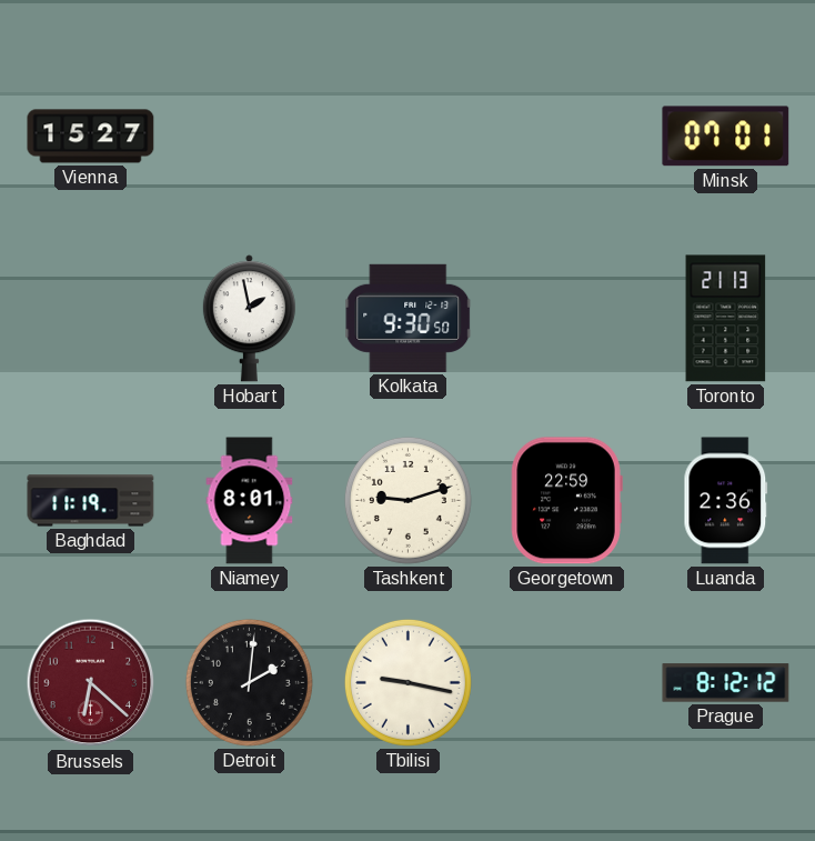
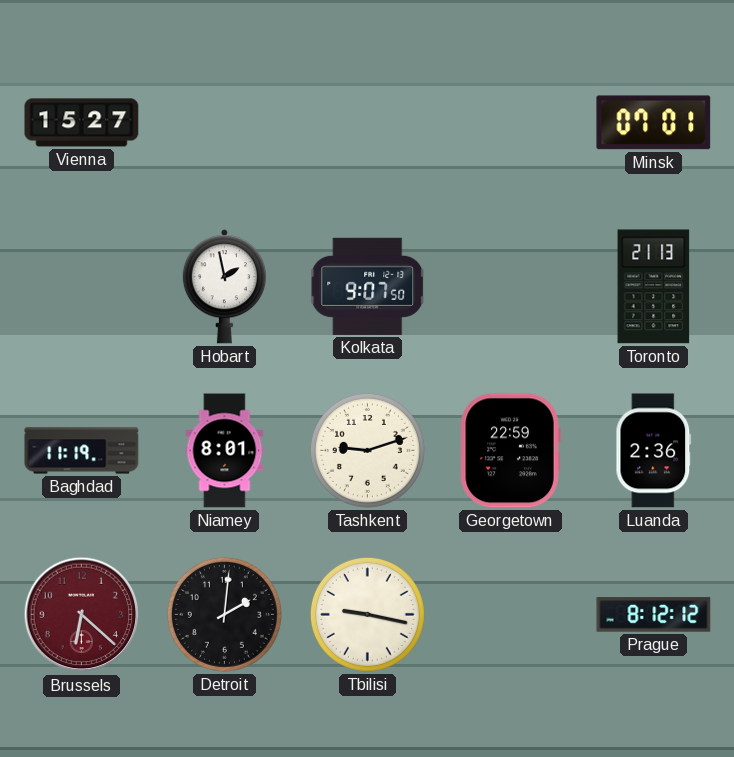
Kolkata: 9:30 -> 9:07 (368, 286)
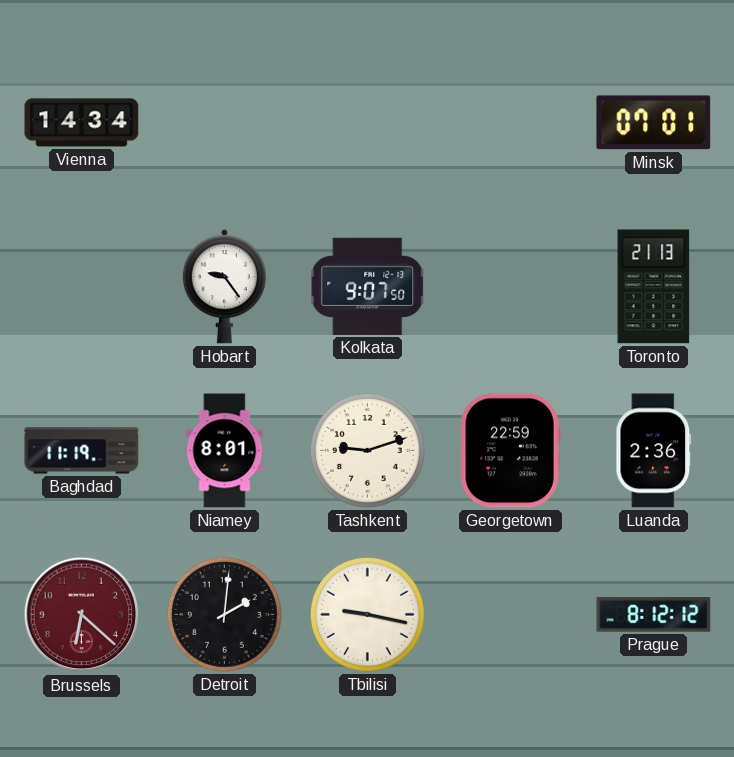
Vienna: 15:27 -> 14:34 (82, 123)
Hobart: 1:58 -> 9:24 (224, 287)
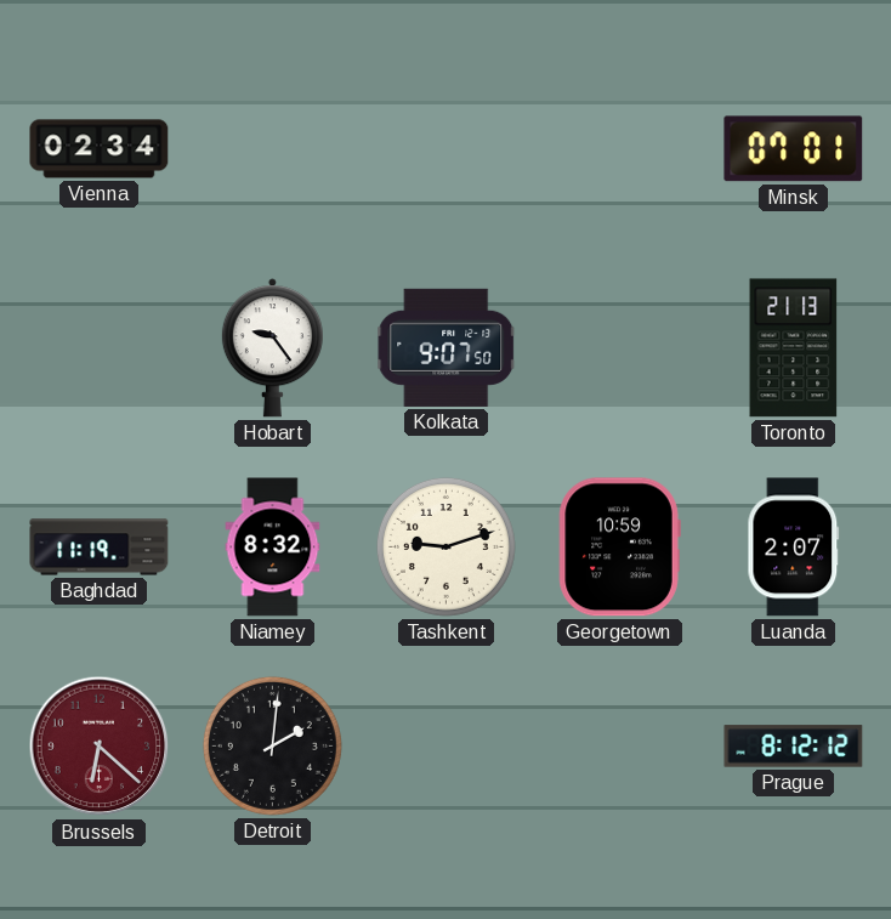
Vienna: 14:34 -> 02:34 (100, 149)
Niamey: 8:01 -> 8:32 (273, 548)
Georgetown: 22:59 -> 10:59 (619, 548)
Luanda: 2:36 -> 2:07 (794, 548)
Tbilisi: 9:17 -> none (367, 614)
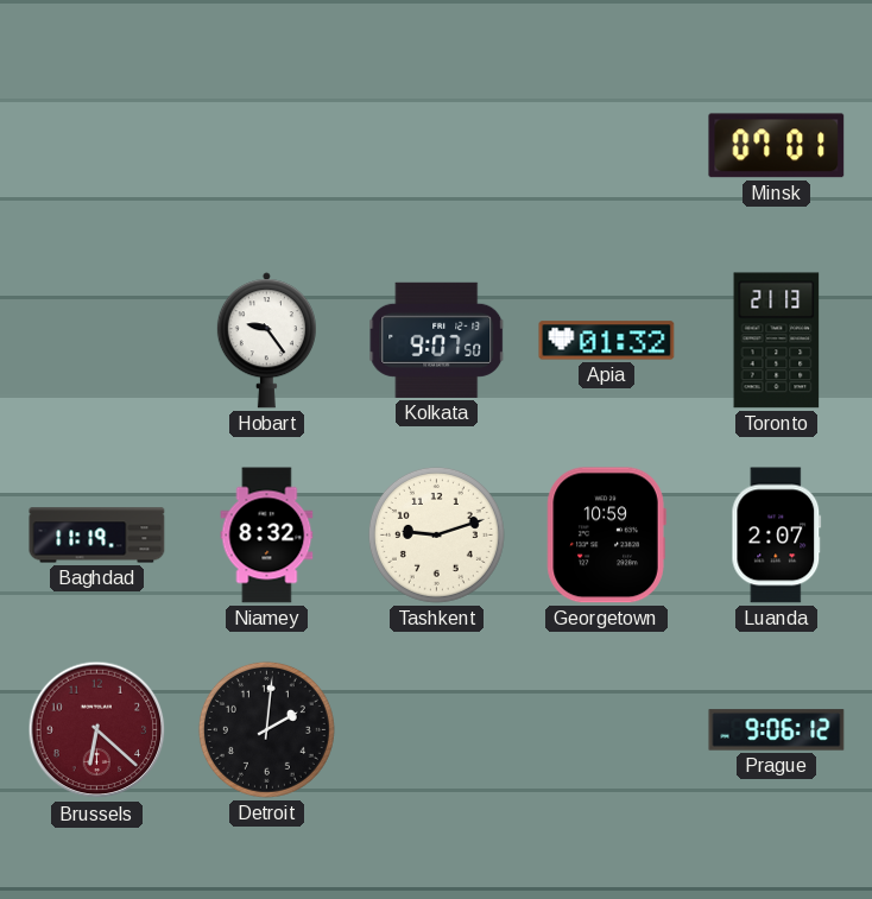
Vienna: 02:34 -> none (100, 149)
Apia: none -> 01:32 (607, 341)
Prague: 8:12 -> 9:06 (777, 730)
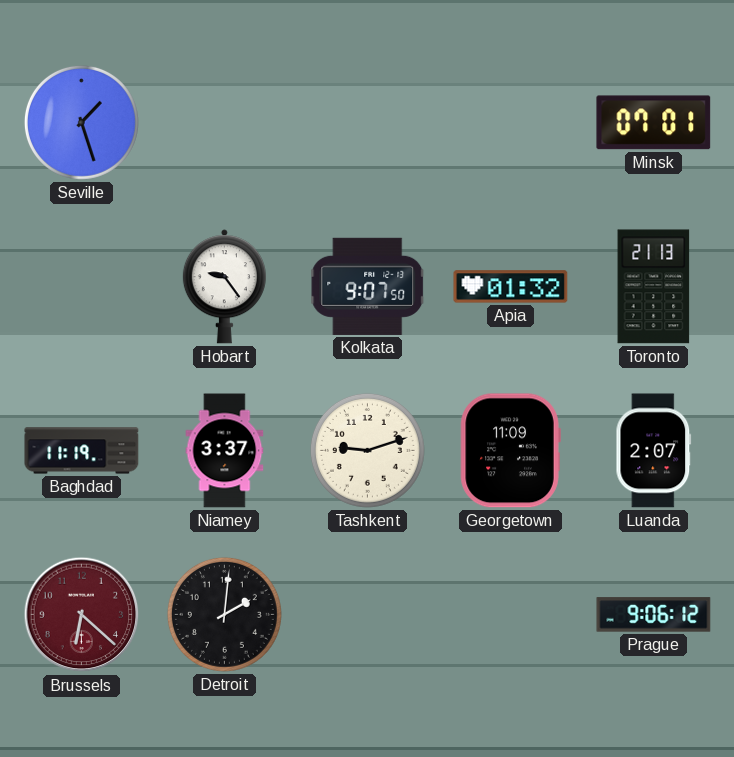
Seville: none -> 1:27 (81, 122)
Niamey: 8:32 -> 3:37 (225, 451)
Georgetown: 10:59 -> 11:09 (510, 451)
